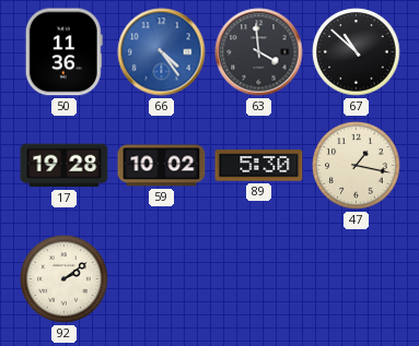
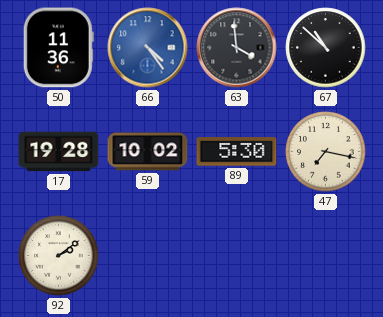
47: 1:17 -> 7:17 (326, 152)
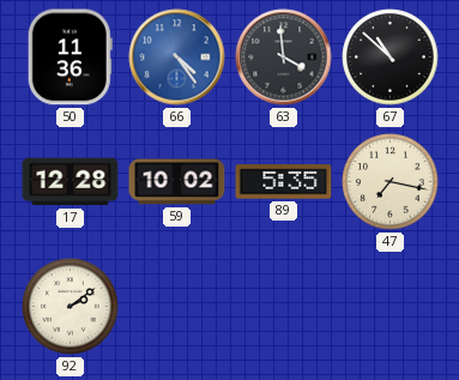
17: 19:28 -> 12:28 (71, 182)
89: 5:30 -> 5:35 (284, 182)
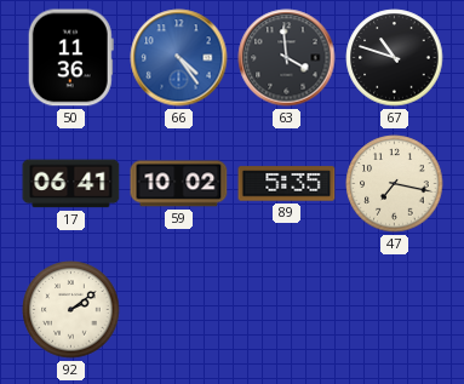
67: 10:52 -> 10:48 (395, 58)
17: 12:28 -> 06:41 (71, 184)
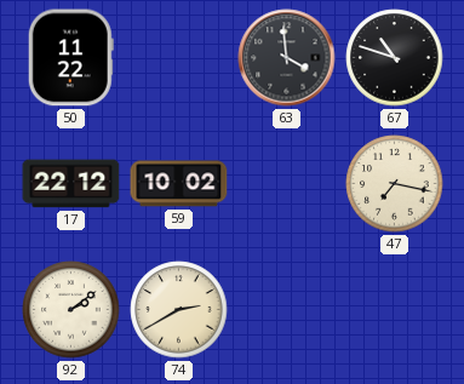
50: 11:36 -> 11:22 (70, 58)
66: 4:24 -> none (179, 58)
17: 06:41 -> 22:12 (71, 184)
89: 5:35 -> none (287, 184)
74: none -> 2:40 (179, 310)
